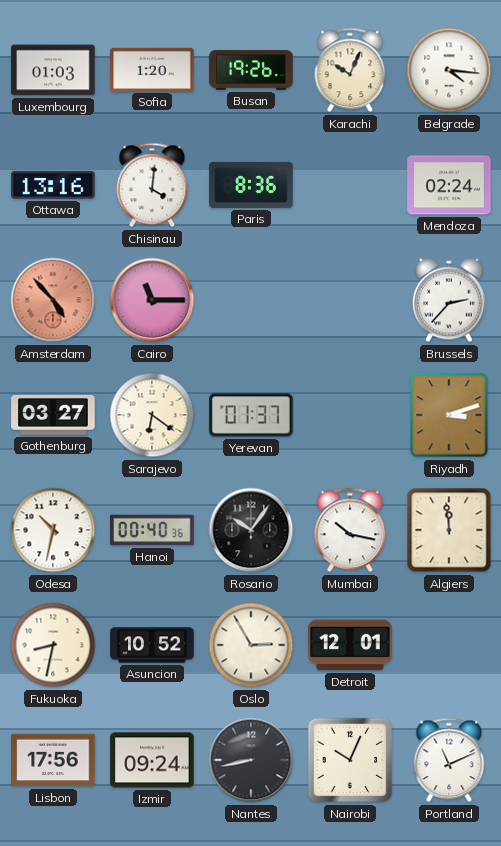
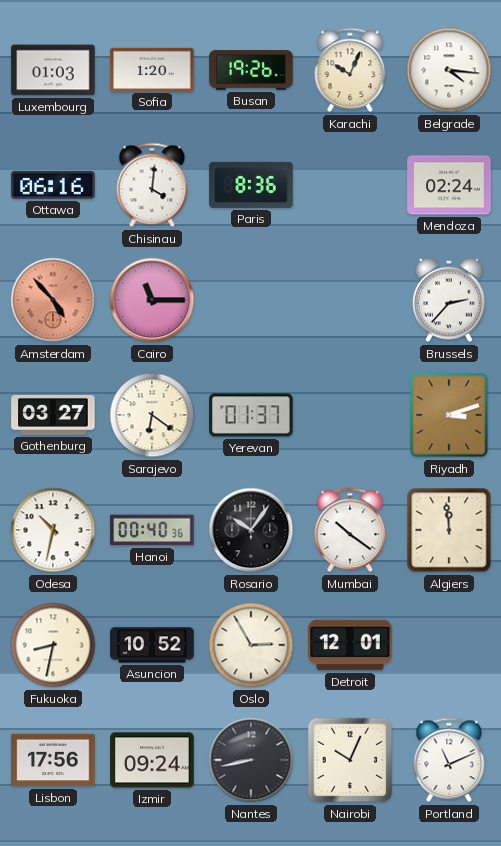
Ottawa: 13:16 -> 06:16 (53, 185)
Mumbai: 10:17 -> 10:21 (350, 530)
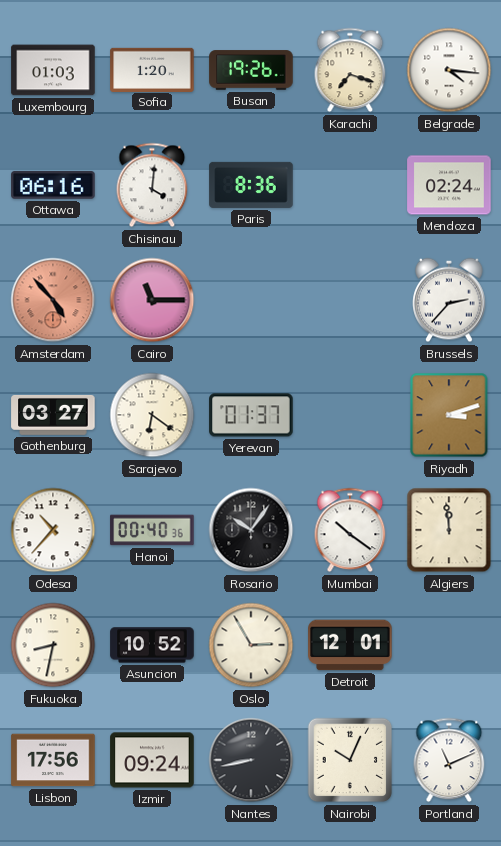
Karachi: 10:04 -> 7:18 (350, 70)
Odesa: 10:32 -> 10:37 (53, 530)
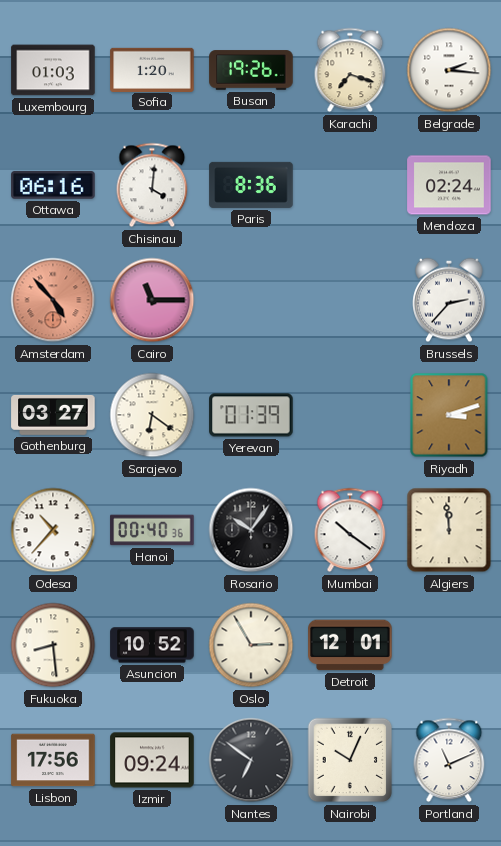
Belgrade: 4:16 -> 2:16 (449, 70)
Yerevan: 01:37 -> 01:39 (251, 415)
Fukuoka: 8:32 -> 8:29 (53, 645)
Nantes: 8:43 -> 6:51 (251, 760)
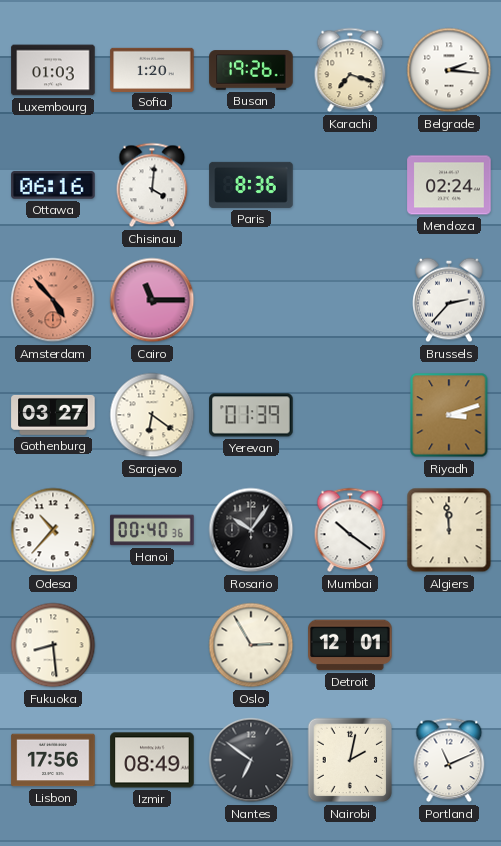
Asuncion: 10:52 -> none (152, 645)
Izmir: 09:24 -> 08:49 (152, 760)
Nairobi: 10:04 -> 2:02 (350, 760)
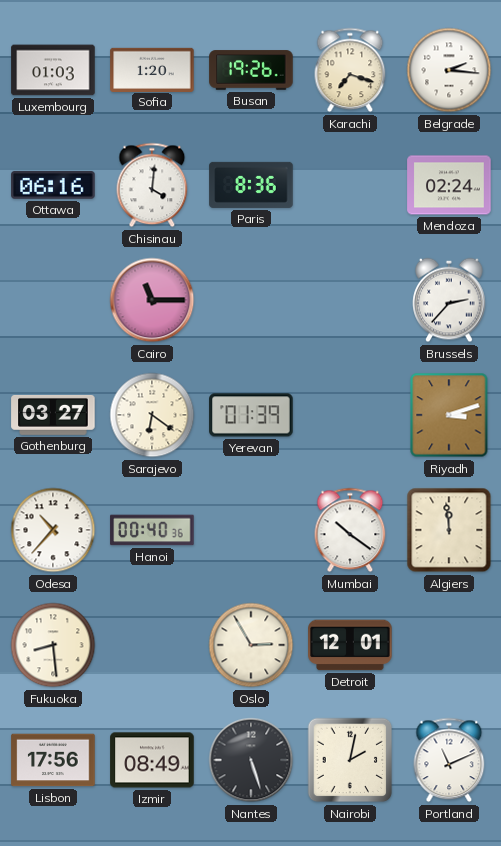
Amsterdam: 4:53 -> none (53, 300)
Rosario: 10:06 -> none (251, 530)
Nantes: 6:51 -> 5:27 (251, 760)
